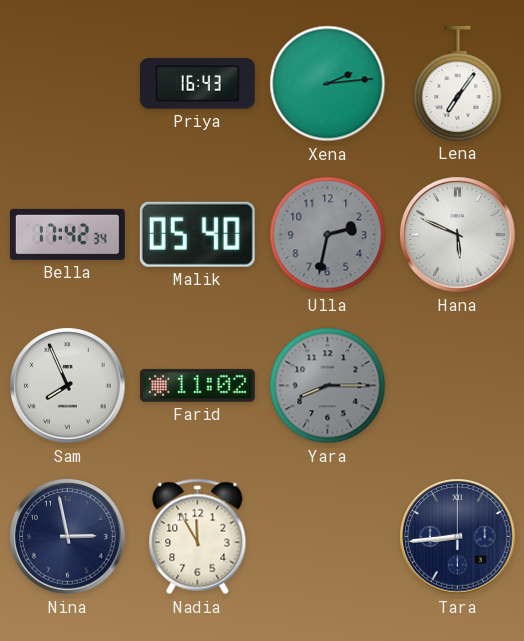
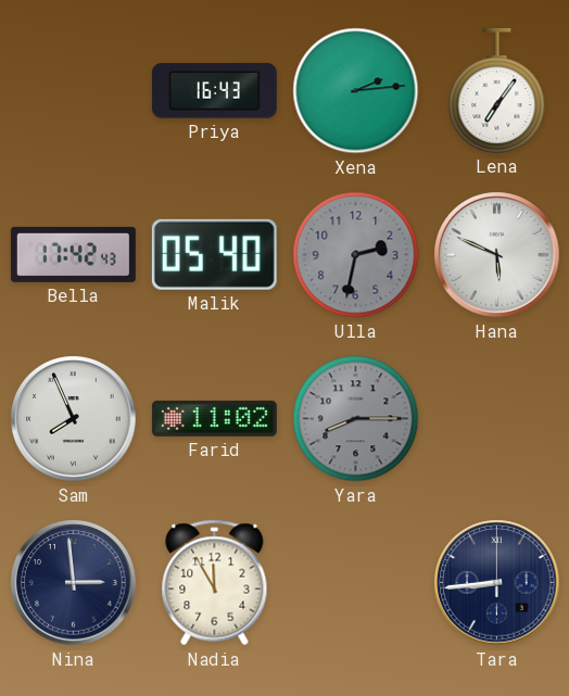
Bella: 17:42:34 -> 17:42:43 (73, 254)
Nina: 2:58 -> 2:59 (74, 583)
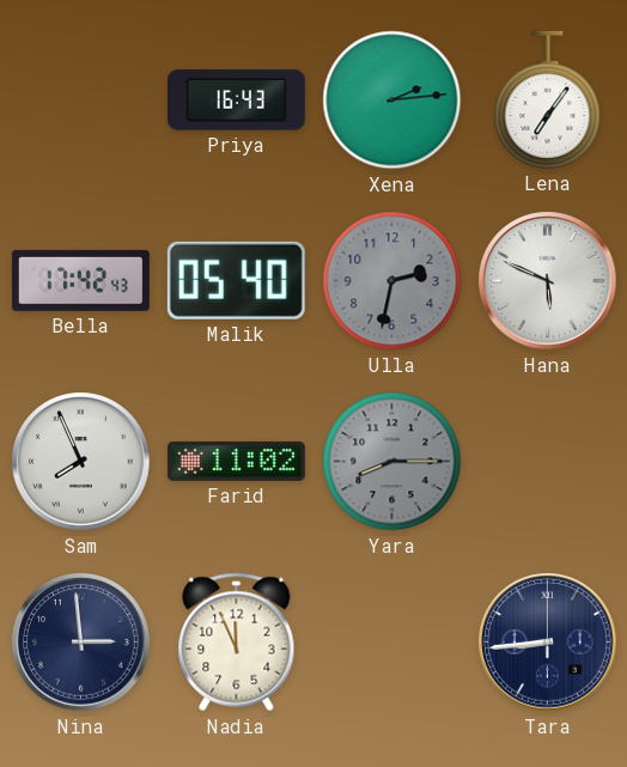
Nadia: 11:55 -> 11:56 (237, 643)
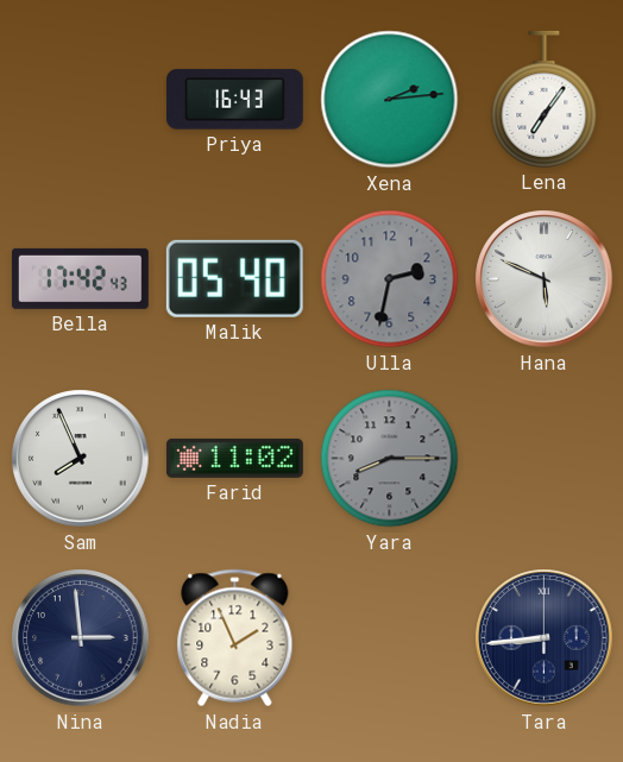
Nadia: 11:56 -> 1:56 (235, 638)
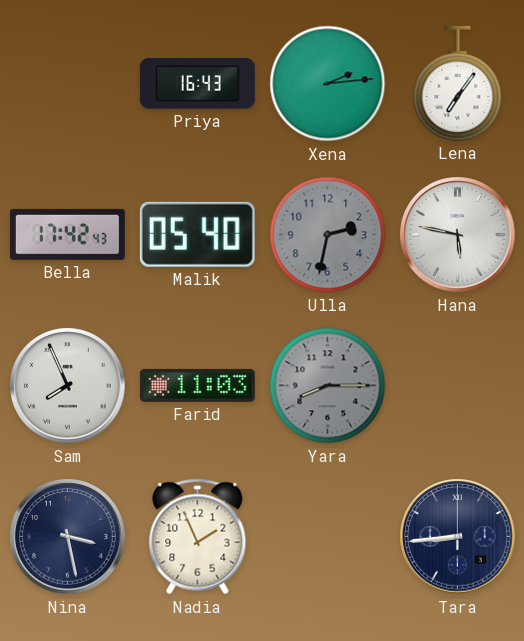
Hana: 5:49 -> 5:47 (458, 235)
Farid: 11:02 -> 11:03 (197, 385)
Nina: 2:59 -> 3:28 (68, 537)
